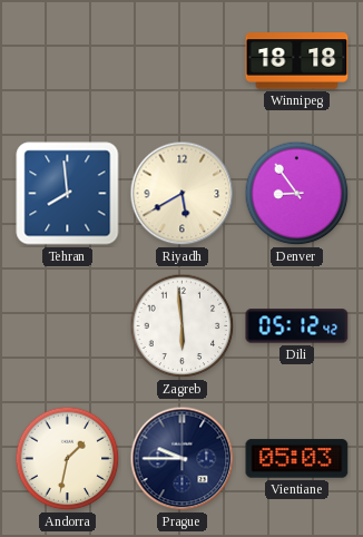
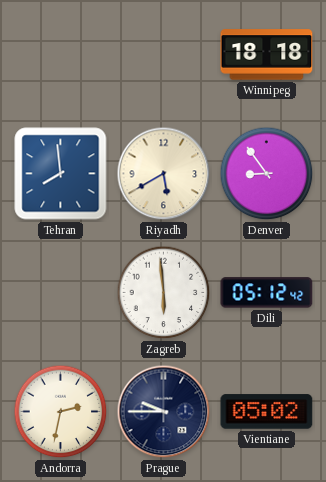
Andorra: 1:32 -> 2:32 (61, 412)
Vientiane: 05:03 -> 05:02 (267, 412)
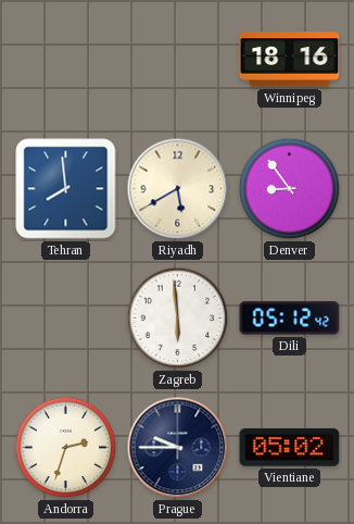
Winnipeg: 18:18 -> 18:16 (290, 60)
Andorra: 2:32 -> 2:33 (66, 448)
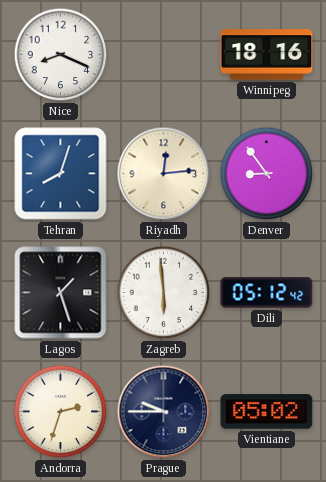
Nice: none -> 8:19 (61, 55)
Tehran: 7:59 -> 8:03 (61, 174)
Riyadh: 5:40 -> 12:14 (164, 174)
Lagos: none -> 1:27 (61, 293)
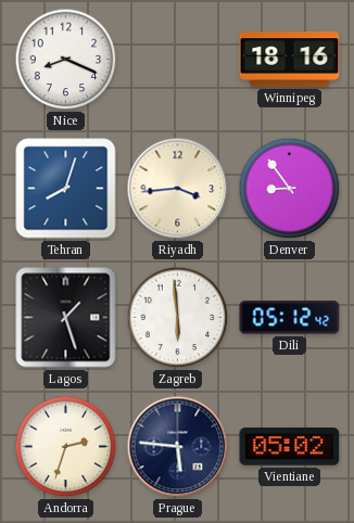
Riyadh: 12:14 -> 3:44 (178, 189)
Prague: 9:45 -> 5:46 (178, 447)
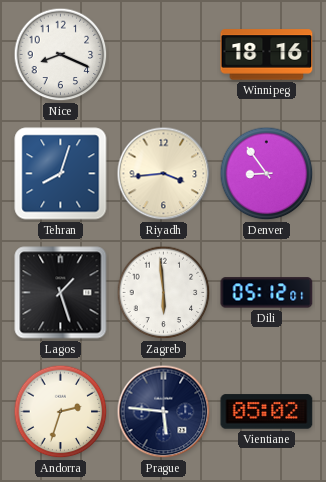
Dili: 05:12:42 -> 05:12:01 (267, 293)
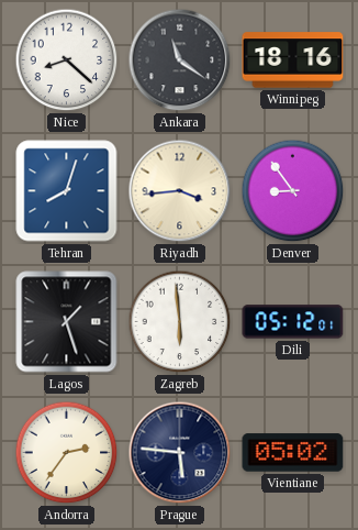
Nice: 8:19 -> 8:22 (67, 60)
Ankara: none -> 11:21 (180, 60)
Andorra: 2:33 -> 2:36 (67, 453)
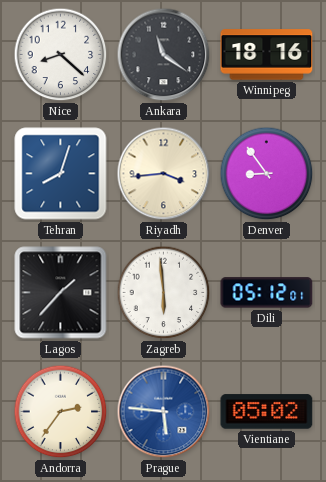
Lagos: 1:27 -> 1:37 (61, 293)
Prague dial: navy -> blue (164, 412)
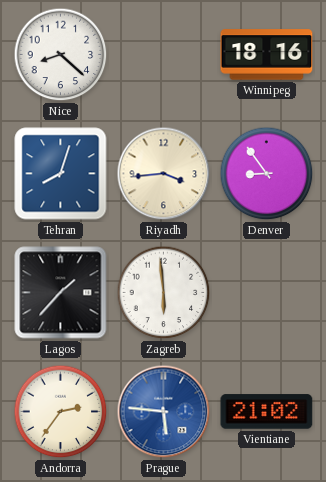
Ankara: 11:21 -> none (164, 55)
Dili: 05:12 -> none (267, 293)
Vientiane: 05:02 -> 21:02 (267, 412)
